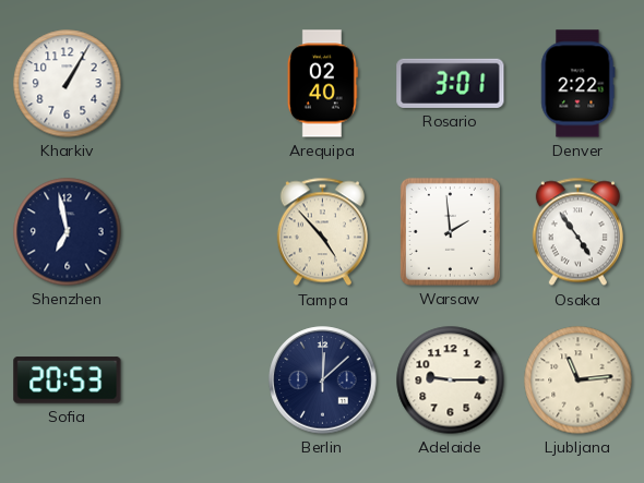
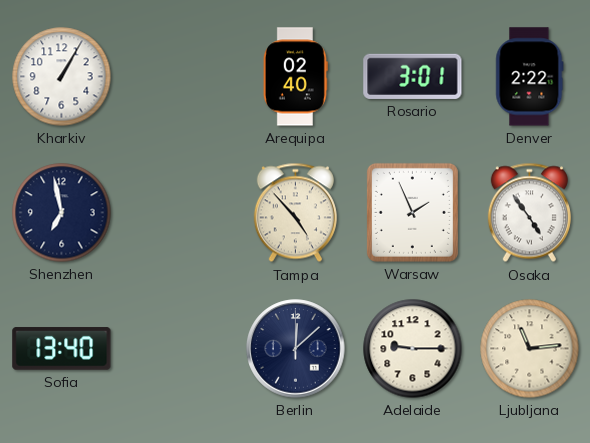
Warsaw: 1:59 -> 1:56 (412, 212)
Sofia: 20:53 -> 13:40 (62, 349)
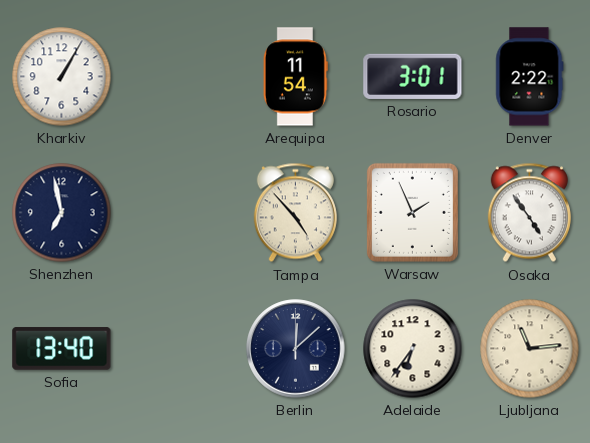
Arequipa: 02:40 -> 11:54 (295, 77)
Adelaide: 9:15 -> 6:36 (413, 349)
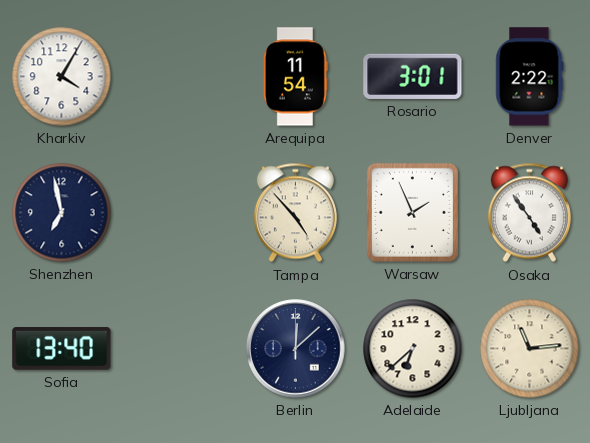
Kharkiv: 1:05 -> 4:05 (62, 77)
Adelaide: 6:36 -> 6:38 (413, 349)
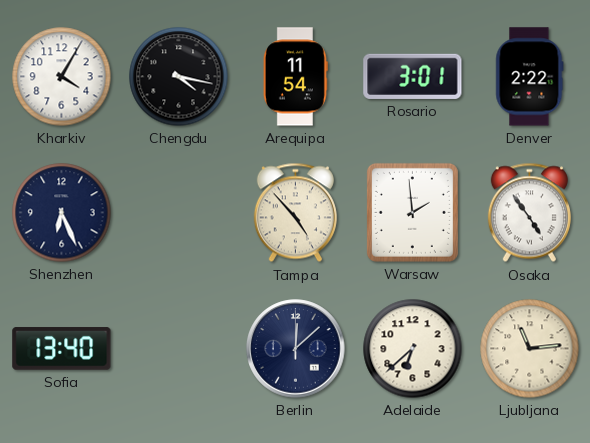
Chengdu: none -> 4:17 (179, 77)
Shenzhen: 6:58 -> 6:26 (62, 213)
Warsaw: 1:56 -> 1:59 (412, 212)
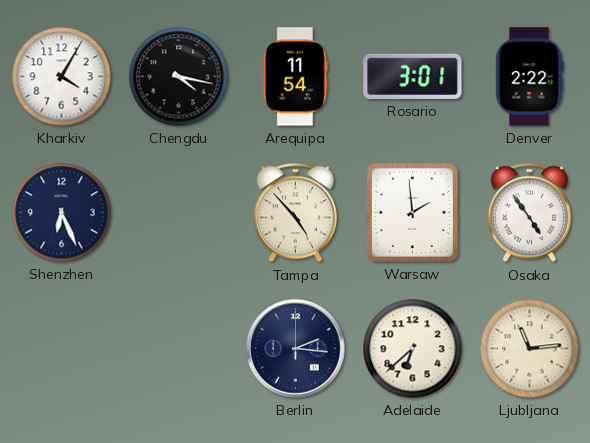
Sofia: 13:40 -> none (62, 349)
Berlin: 12:08 -> 2:16 (296, 349)
